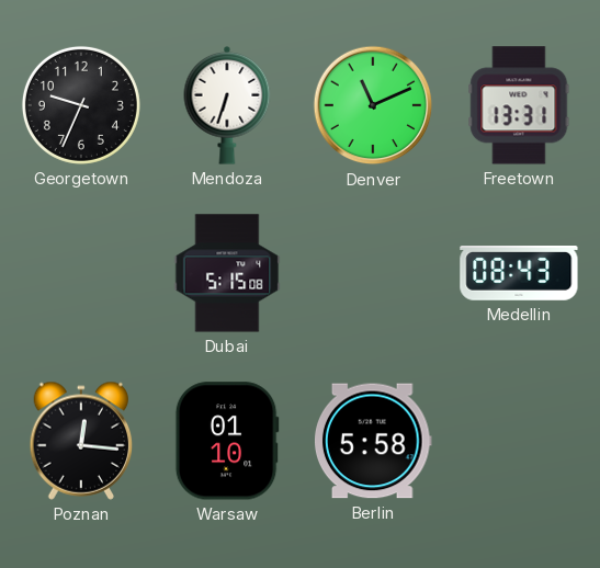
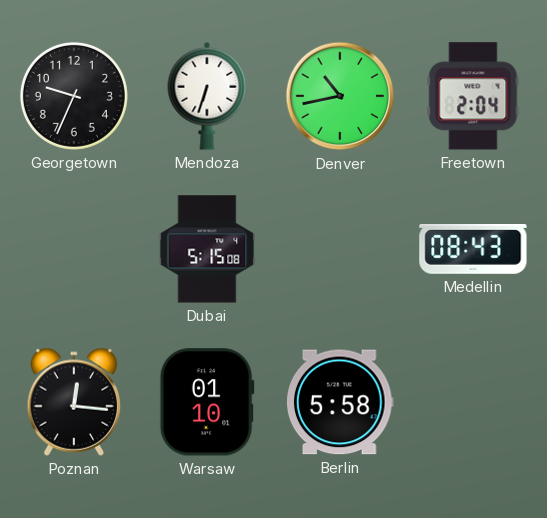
Denver: 11:11 -> 10:43 (340, 96)
Freetown: 13:31 -> 2:04 (473, 96)
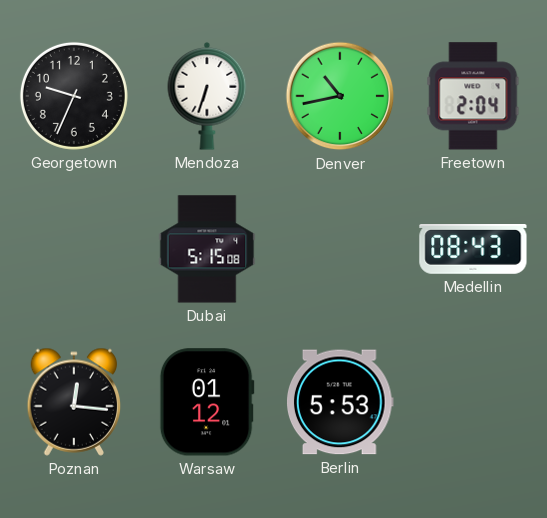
Warsaw: 01:10 -> 01:12 (207, 402)
Berlin: 5:58 -> 5:53 (341, 402)
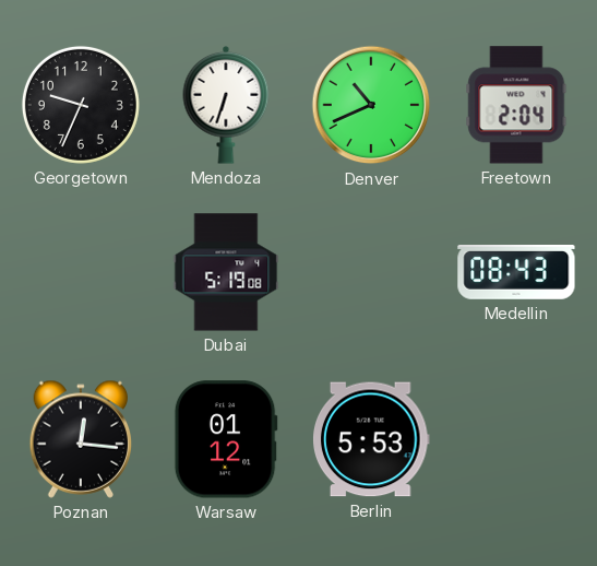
Denver: 10:43 -> 10:41 (371, 105)
Dubai: 5:15 -> 5:19 (226, 272)
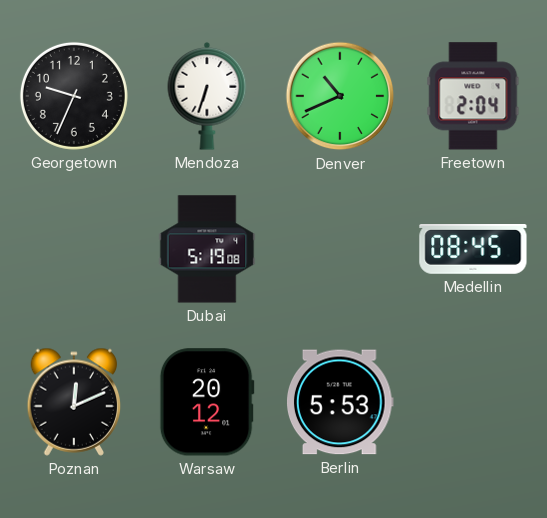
Medellin: 08:43 -> 08:45 (473, 250)
Poznan: 12:16 -> 12:11 (74, 402)
Warsaw: 01:12 -> 20:12 (207, 402)
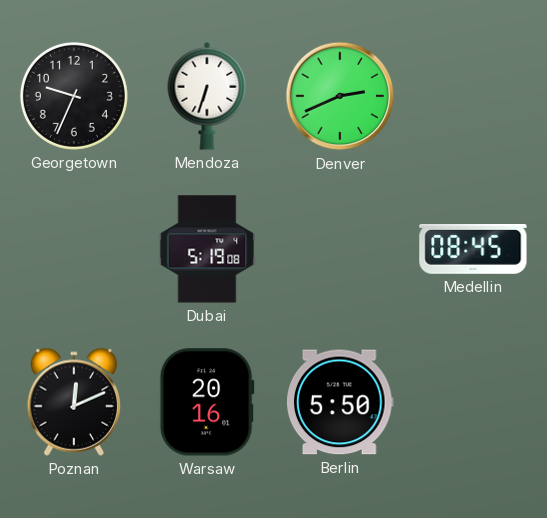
Denver: 10:41 -> 2:41 (340, 96)
Freetown: 2:04 -> none (473, 96)
Warsaw: 20:12 -> 20:16 (207, 402)
Berlin: 5:53 -> 5:50 (341, 402)
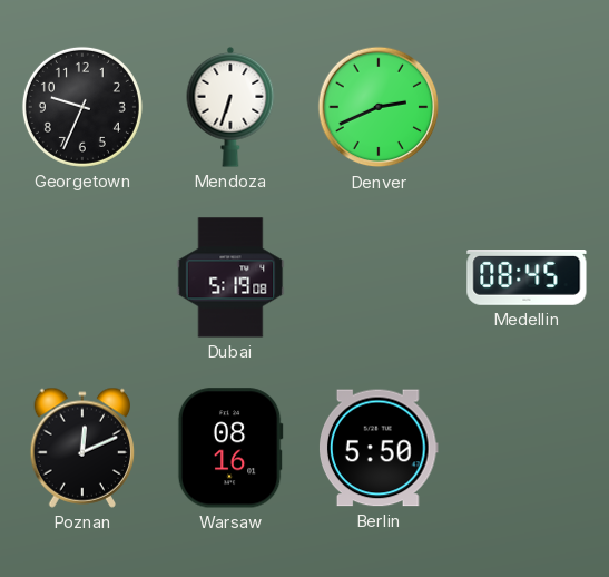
Warsaw: 20:16 -> 08:16 (230, 448)
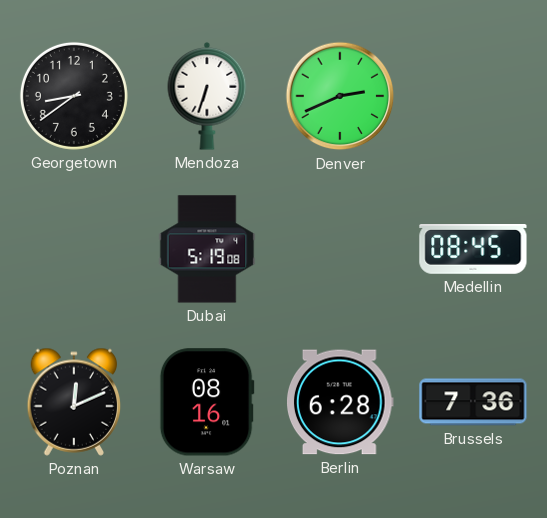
Georgetown: 9:34 -> 8:39 (74, 96)
Berlin: 5:50 -> 6:28 (341, 402)
Brussels: none -> 7:36 (473, 402)
